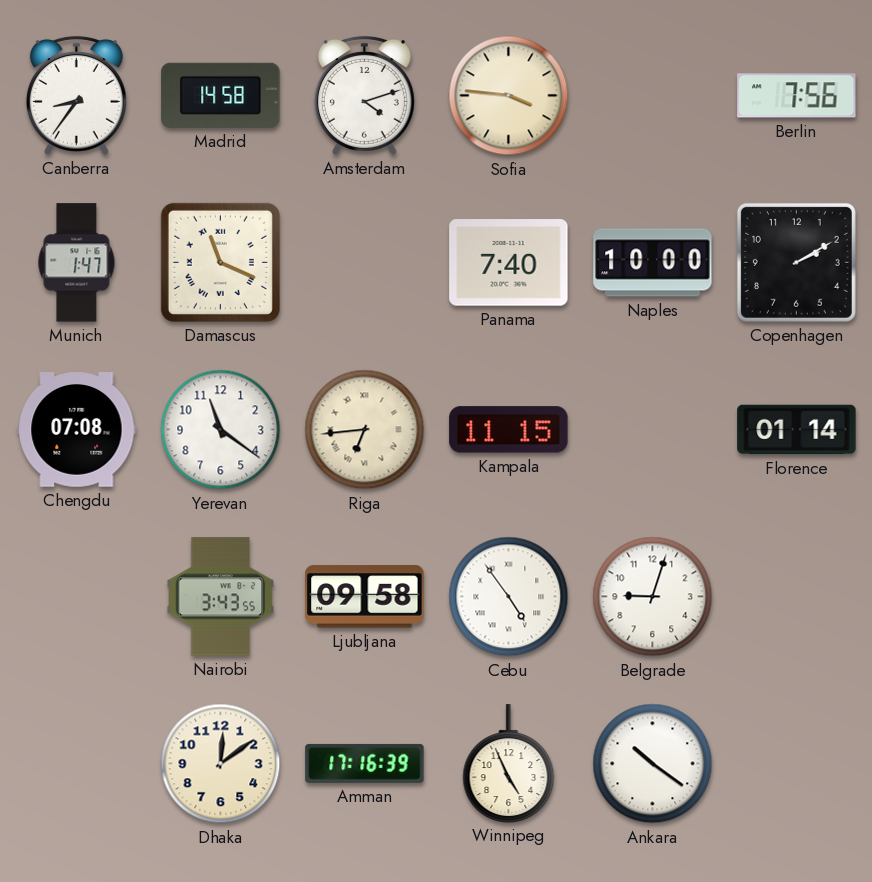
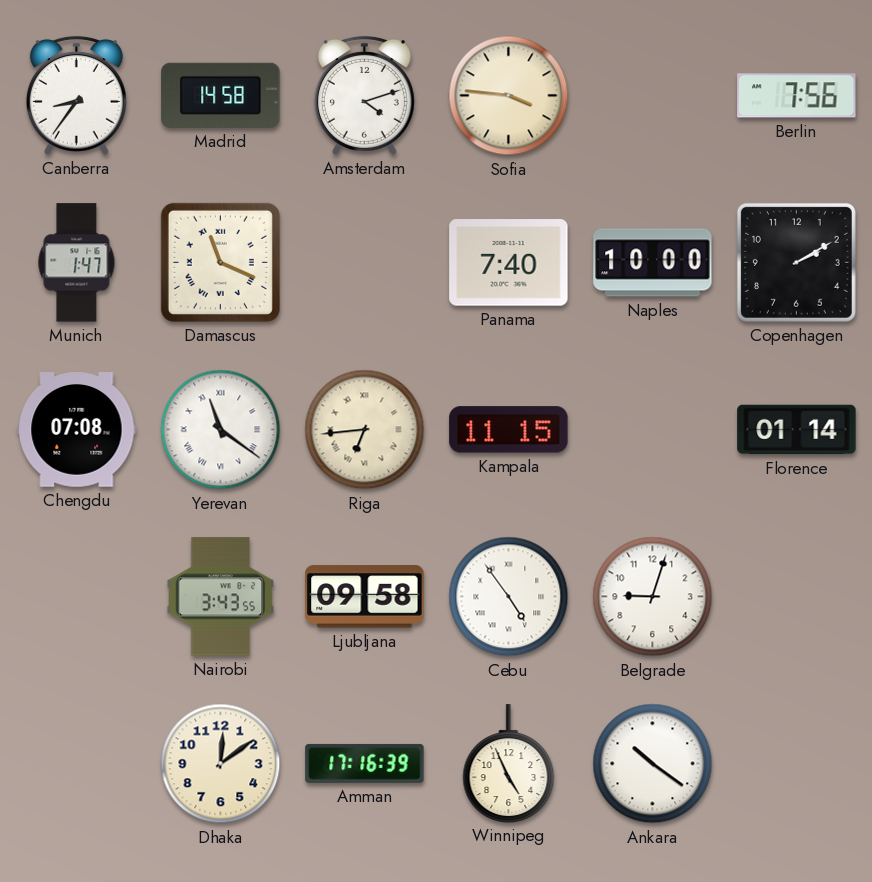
Yerevan numerals: Arabic -> Roman (221, 430)
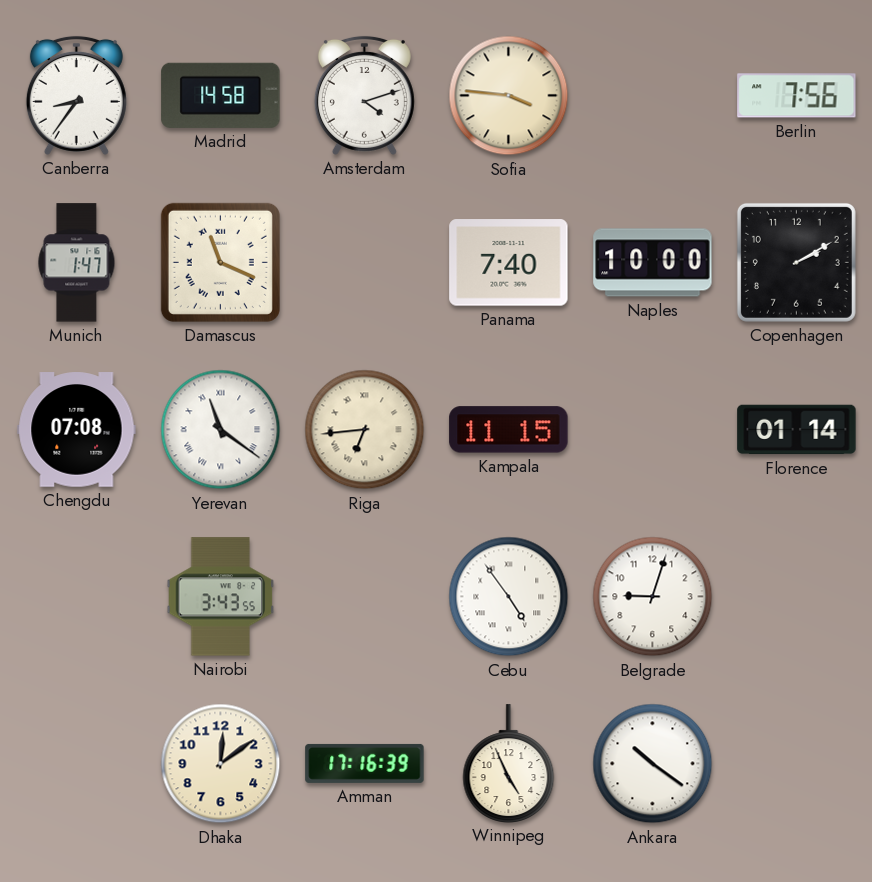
Ljubljana: 09:58 -> none (365, 597)
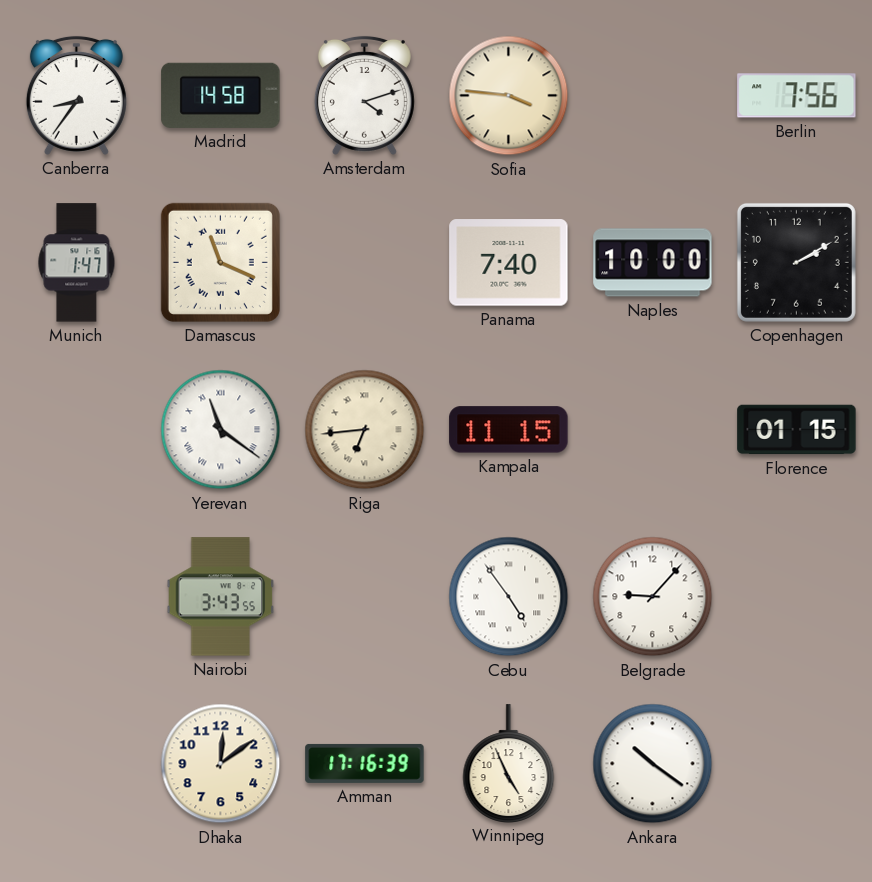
Chengdu: 07:08 -> none (77, 430)
Florence: 01:14 -> 01:15 (797, 430)
Belgrade: 9:03 -> 9:07 (653, 597)
